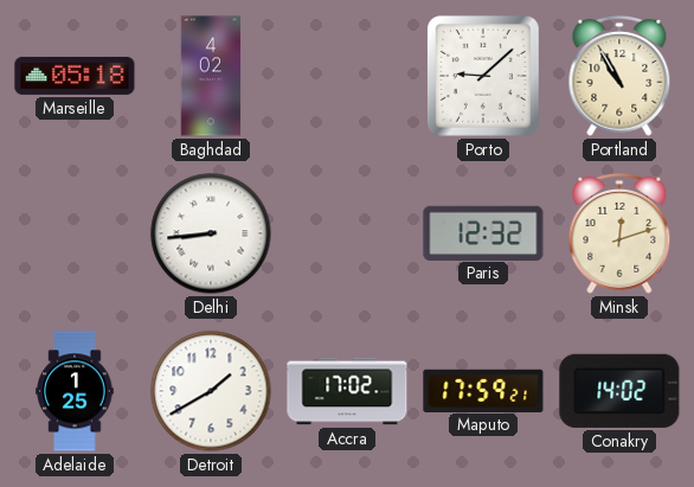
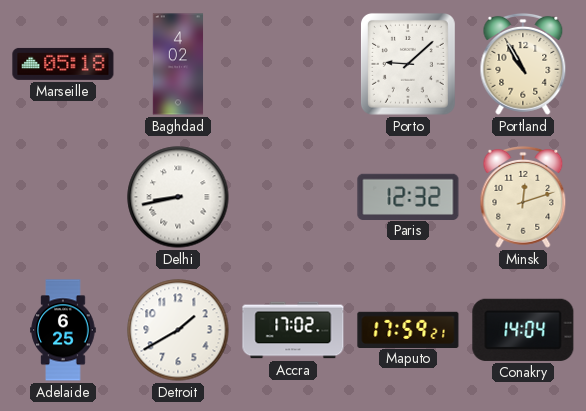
Delhi: 8:44 -> 8:43 (178, 197)
Adelaide: 1:25 -> 6:25 (63, 330)
Conakry: 14:02 -> 14:04 (523, 330)
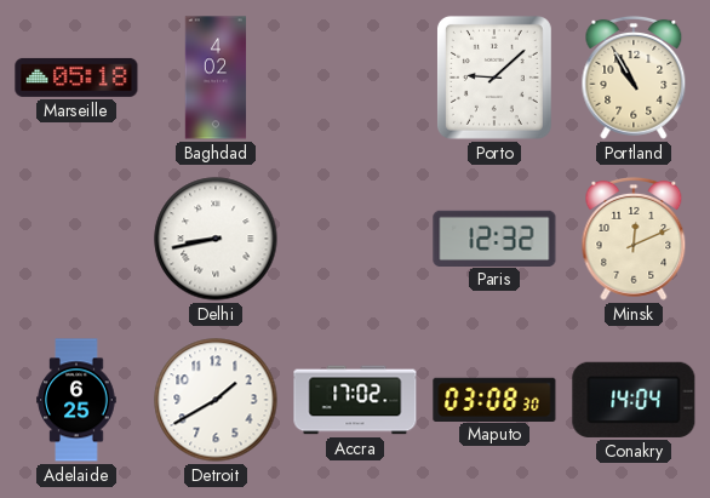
Minsk: 12:12 -> 12:11 (634, 239)
Maputo: 17:59 -> 03:08 (494, 399)
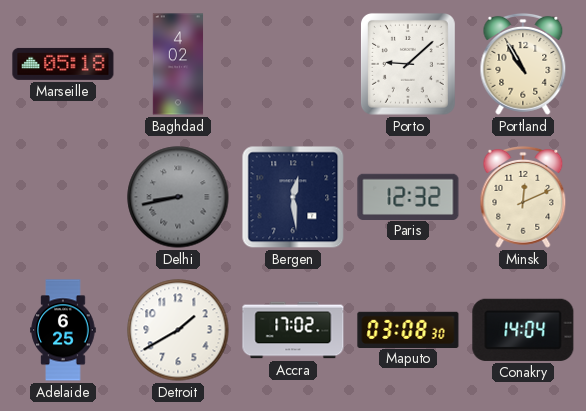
Delhi dial: white -> grey (178, 197)
Bergen: none -> 12:29 (293, 197)
